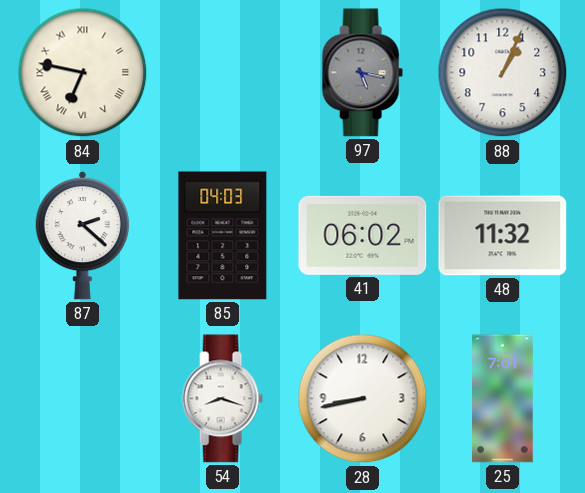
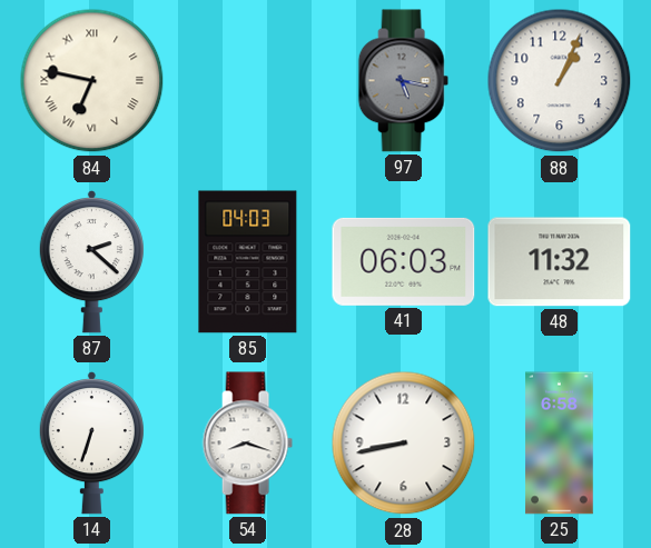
41: 06:02 -> 06:03 (404, 261)
14: none -> 6:33 (91, 444)
25: 7:01 -> 6:58 (560, 444)
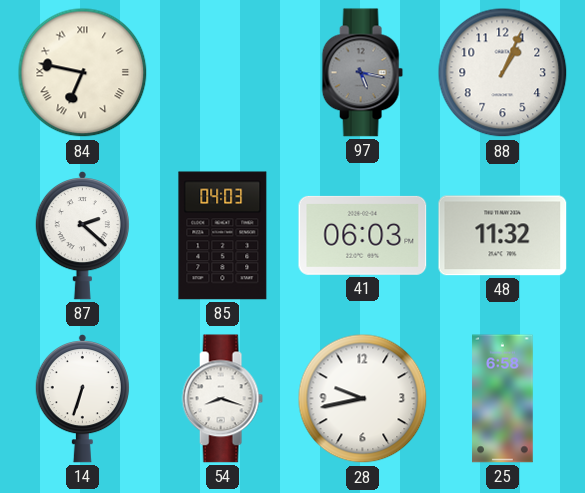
28: 8:43 -> 9:43 (363, 399)
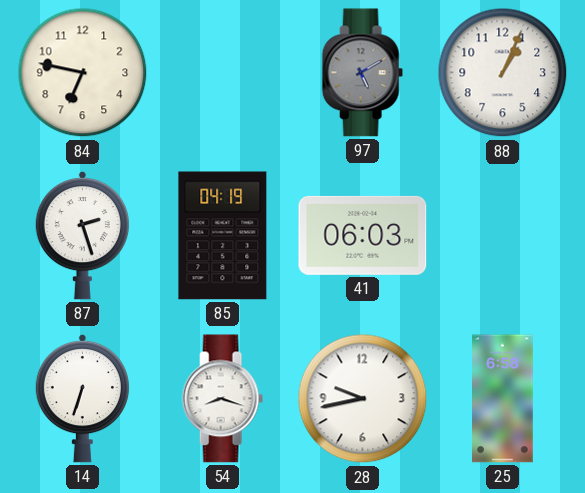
84 numerals: Roman -> Arabic (83, 73)
97: 5:17 -> 5:10 (362, 73)
87: 2:22 -> 2:27 (82, 236)
85: 04:03 -> 04:19 (223, 236)
48: 11:32 -> none (503, 236)
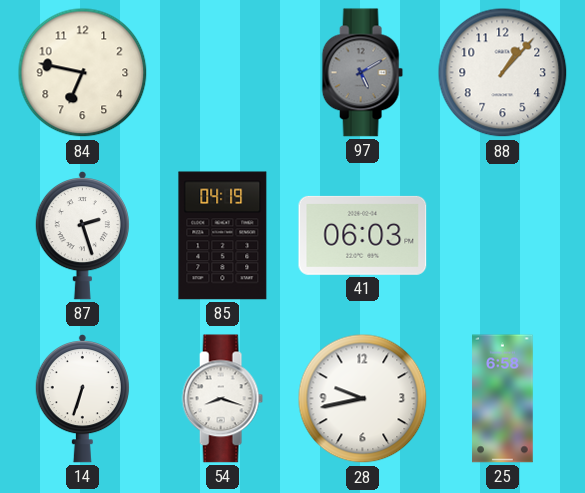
88: 1:04 -> 1:07 (503, 73)
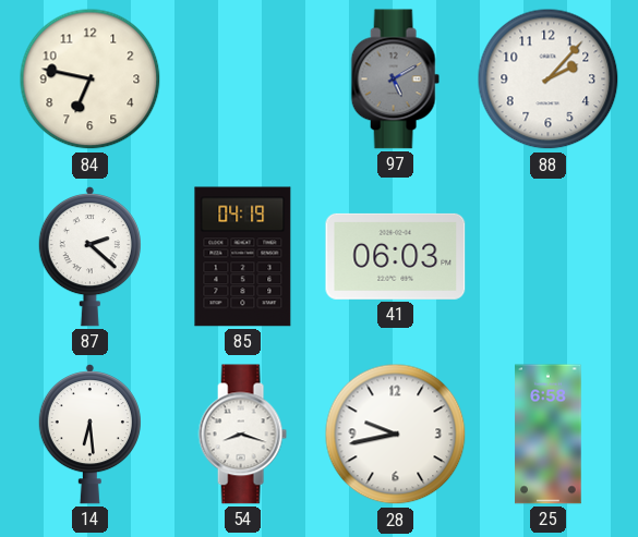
88: 1:07 -> 2:07 (549, 80)
87: 2:27 -> 2:22 (89, 257)
14: 6:33 -> 6:29 (89, 435)
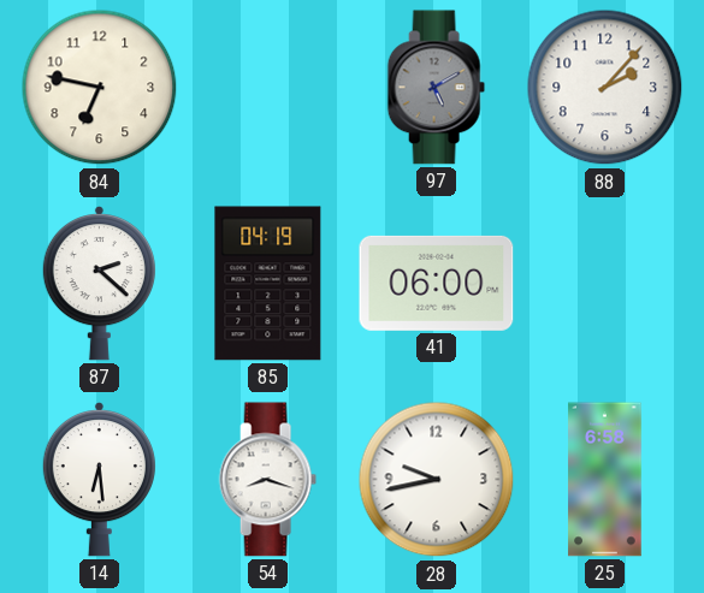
41: 06:03 -> 06:00 (437, 283)
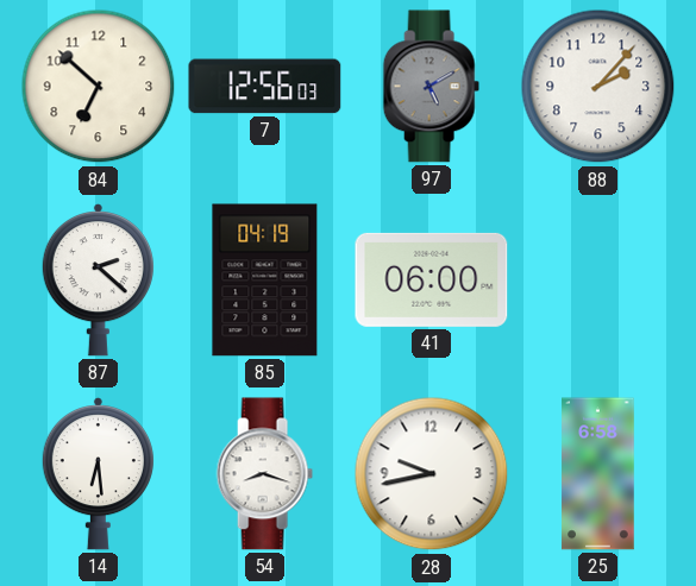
84: 6:47 -> 6:52 (99, 87)
7: none -> 12:56 (265, 87)
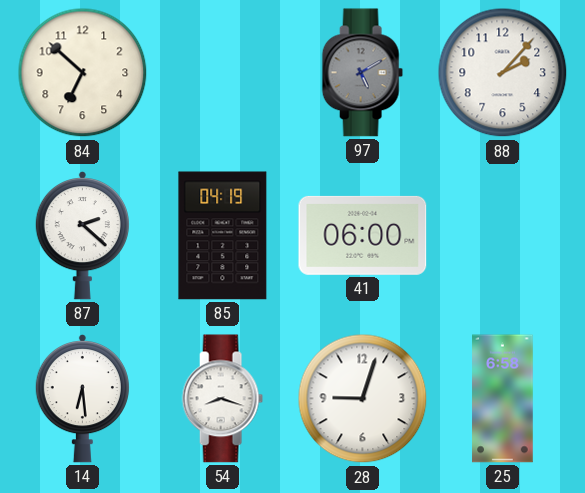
7: 12:56 -> none (265, 87)
28: 9:43 -> 9:03 (363, 399)
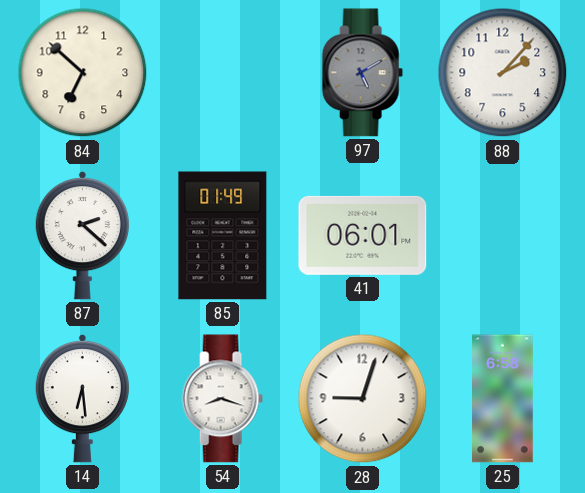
85: 04:19 -> 01:49 (223, 236)
41: 06:00 -> 06:01 (363, 235)
